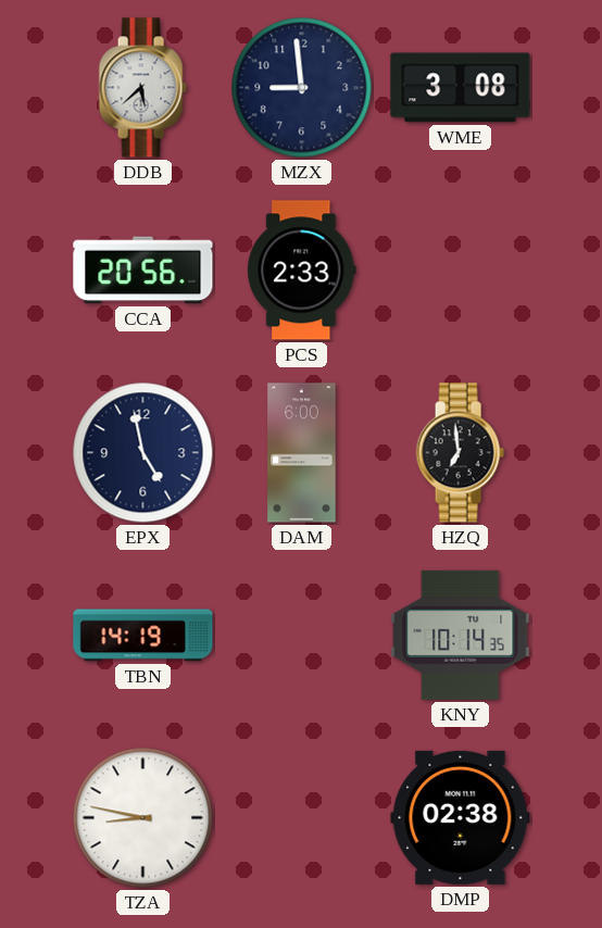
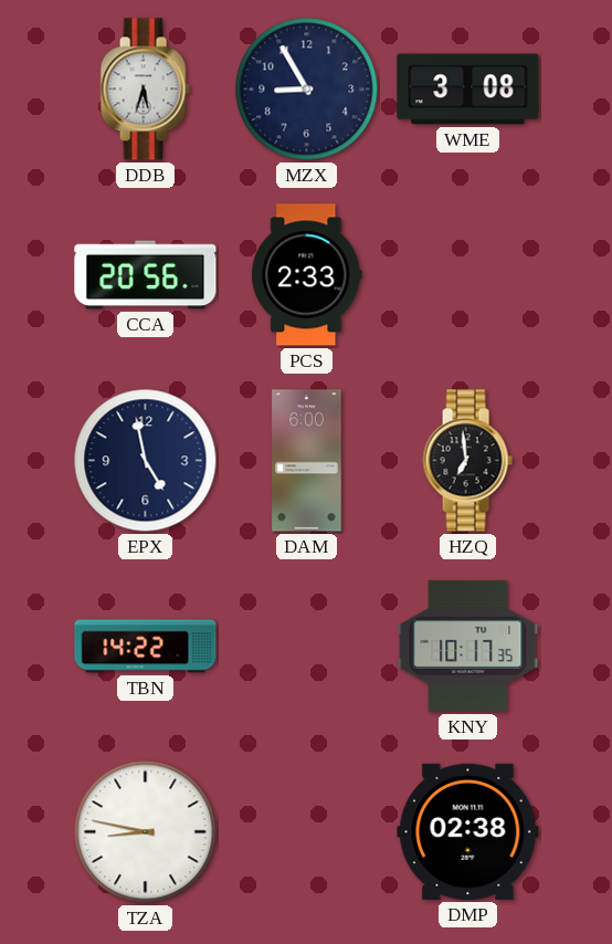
DDB: 5:38 -> 5:33 (145, 90)
MZX: 8:59 -> 8:55 (307, 90)
TBN: 14:19 -> 14:22 (146, 647)
KNY: 10:14 -> 10:17 (468, 646)
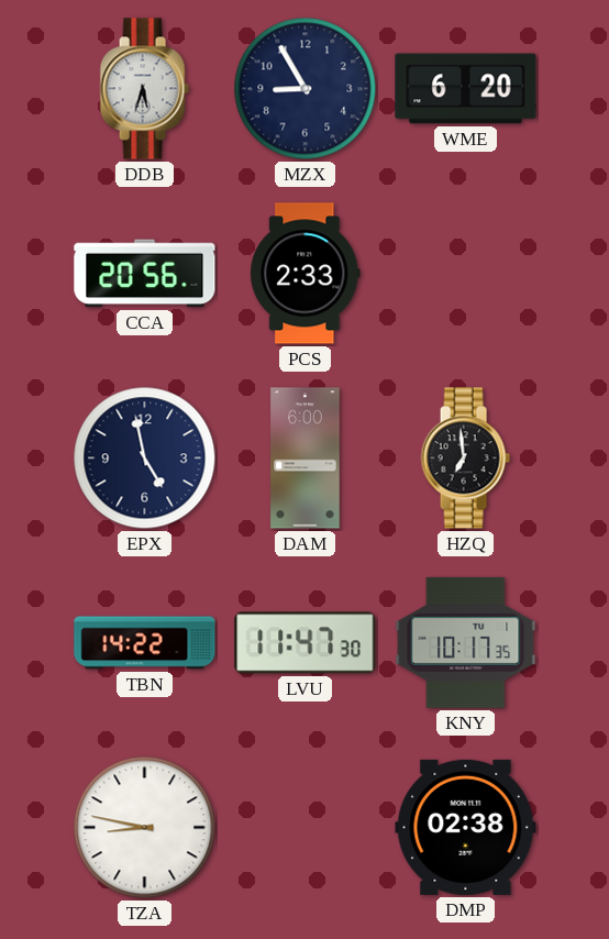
WME: 3:08 -> 6:20 (466, 89)
LVU: none -> 11:47 (306, 643)
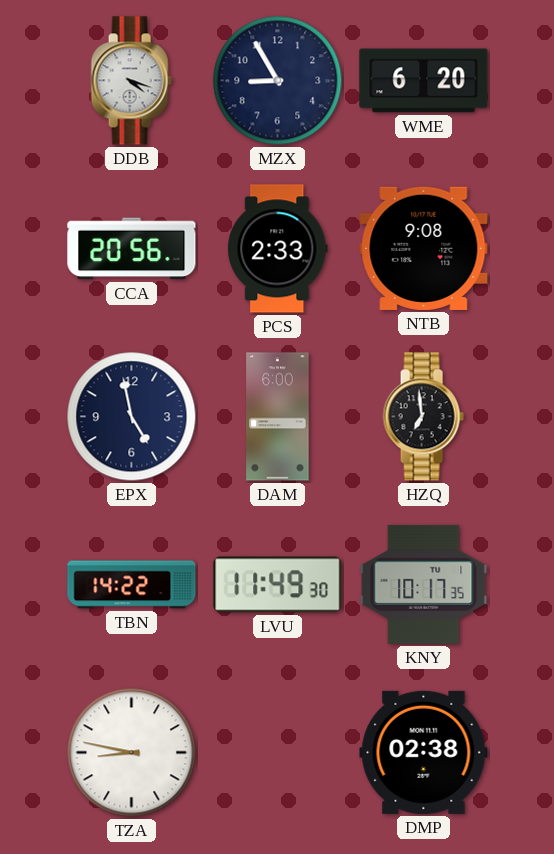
DDB: 5:33 -> 4:18 (131, 81)
NTB: none -> 9:08 (424, 248)
LVU: 11:47 -> 11:49 (278, 585)
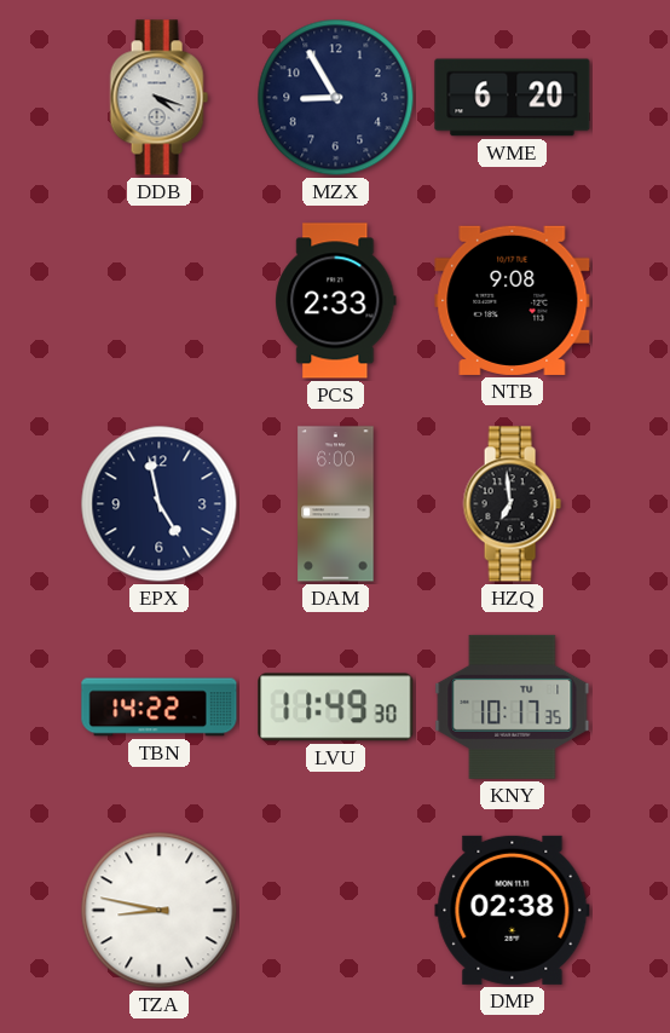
CCA: 20:56 -> none (132, 249)
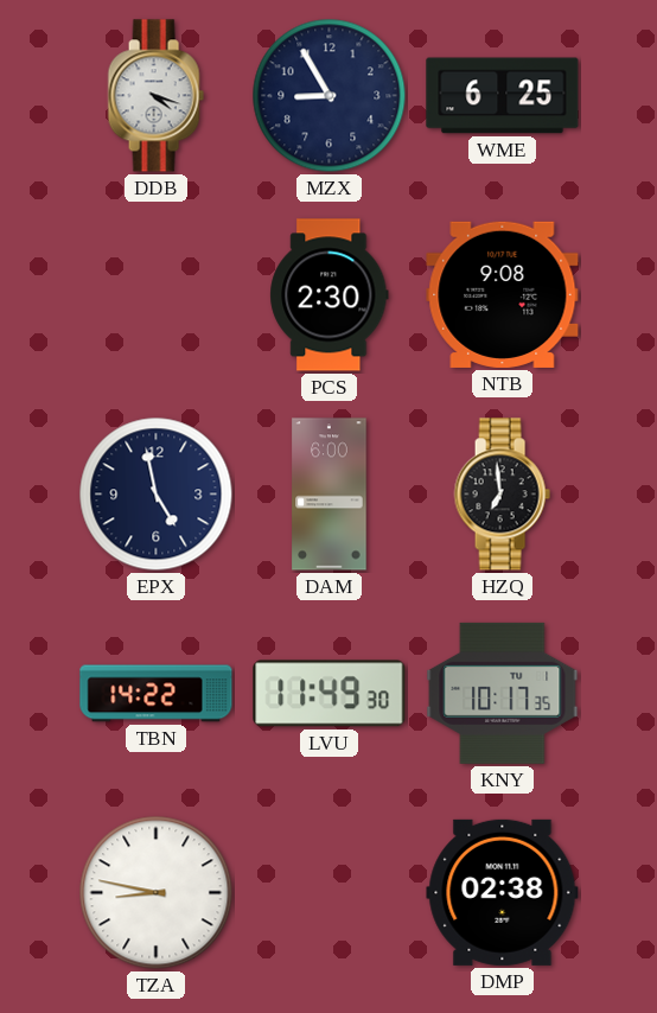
WME: 6:20 -> 6:25 (503, 96)
PCS: 2:33 -> 2:30 (330, 295)
